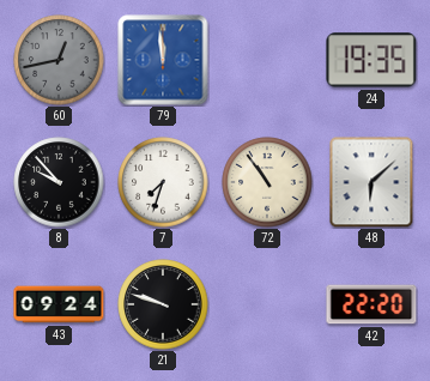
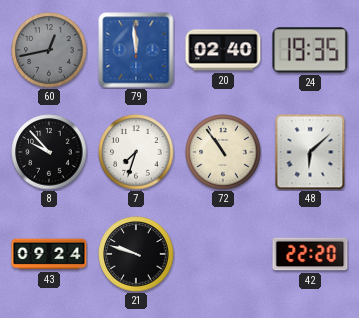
20: none -> 02:40 (223, 50)
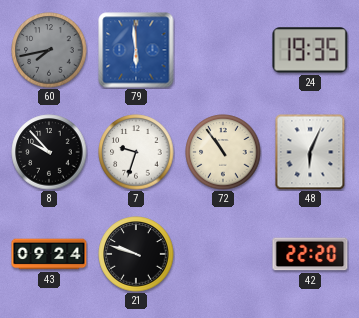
60: 12:43 -> 7:43 (49, 50)
79: 11:59 -> 5:59 (136, 50)
20: 02:40 -> none (223, 50)
7: 7:33 -> 9:33 (136, 152)
48: 6:08 -> 6:04 (310, 152)
